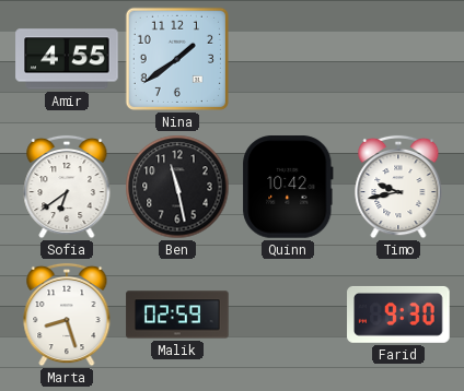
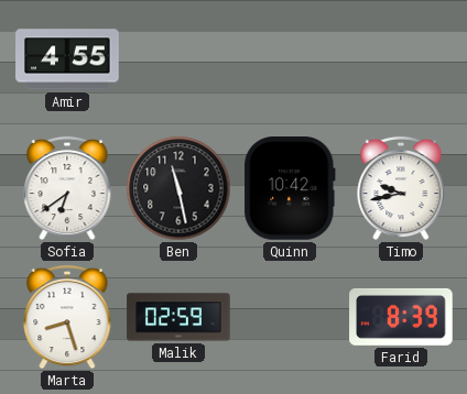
Nina: 1:39 -> none (177, 59)
Farid: 9:30 -> 8:39 (401, 317)
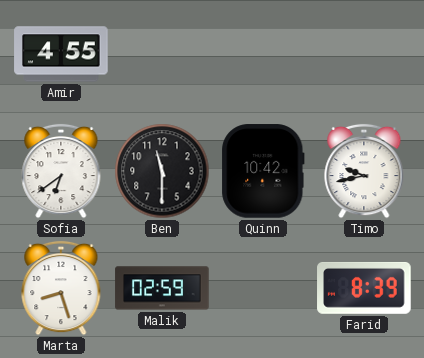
Ben: 11:28 -> 11:30 (162, 171)
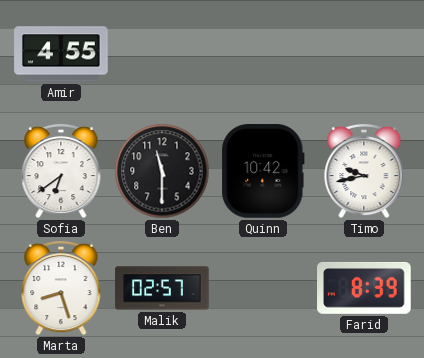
Malik: 02:59 -> 02:57 (162, 288)
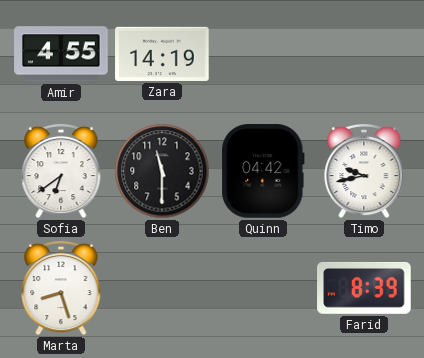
Zara: none -> 14:19 (162, 54)
Quinn: 10:42 -> 04:42 (263, 171)
Malik: 02:57 -> none (162, 288)
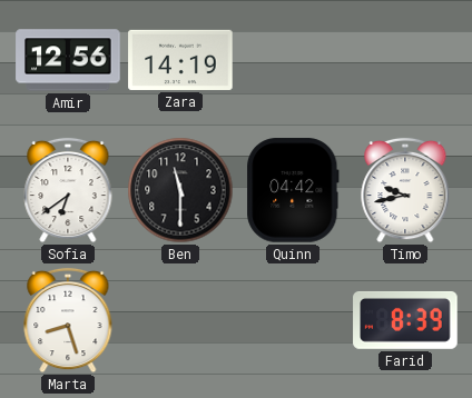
Amir: 4:55 -> 12:56 (68, 60)
